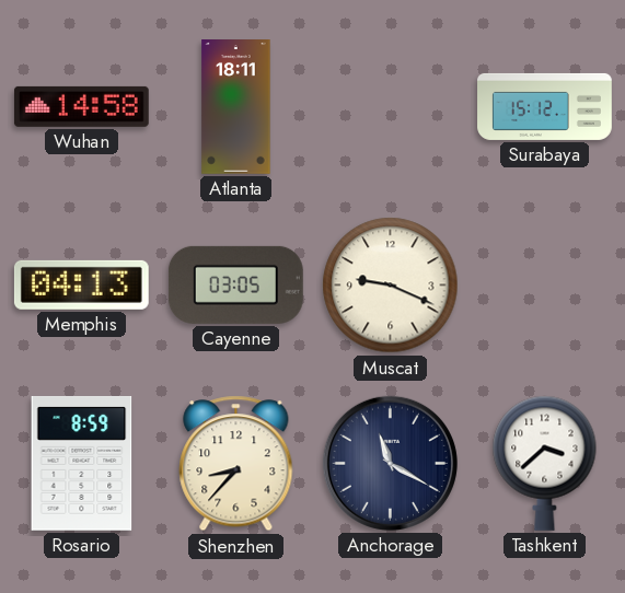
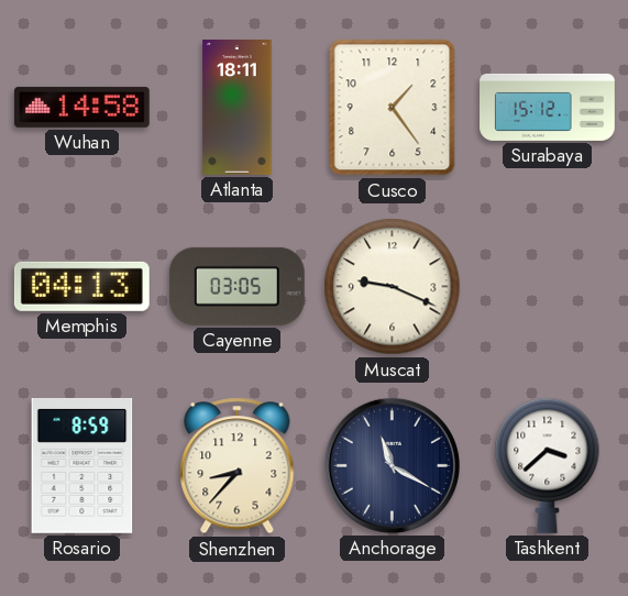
Cusco: none -> 1:24 (393, 108)
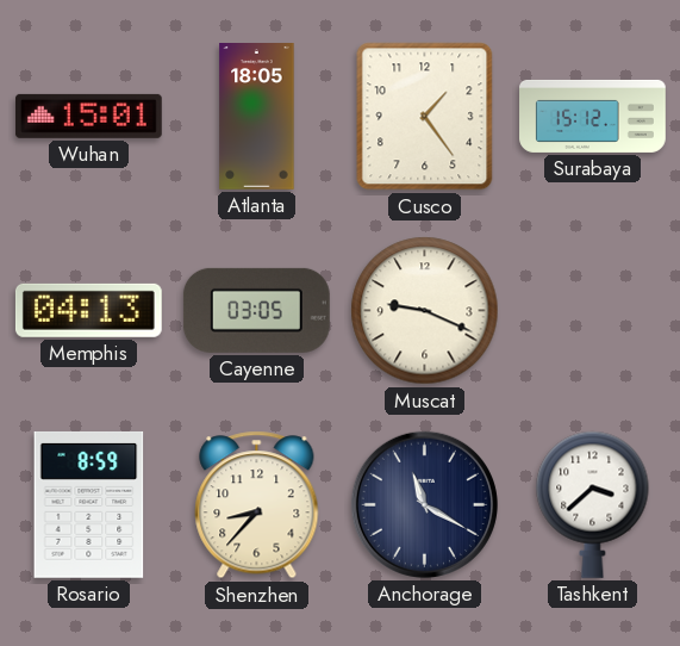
Wuhan: 14:58 -> 15:01 (88, 116)
Atlanta: 18:11 -> 18:05 (257, 117)
